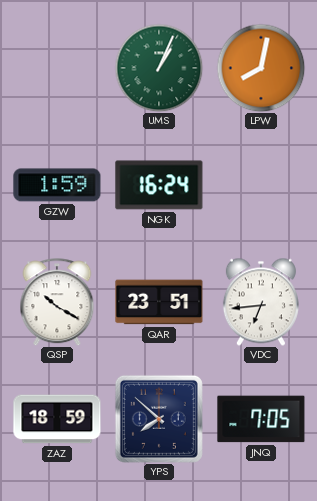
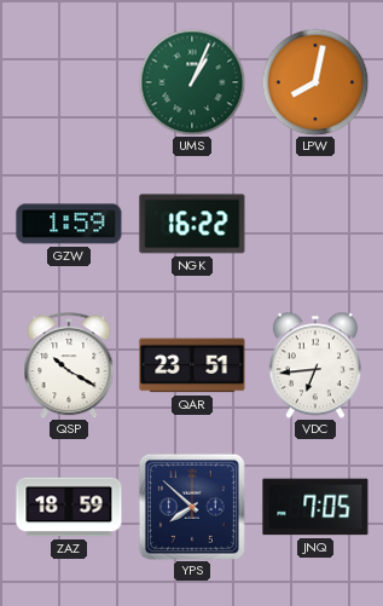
NGK: 16:24 -> 16:22 (192, 224)
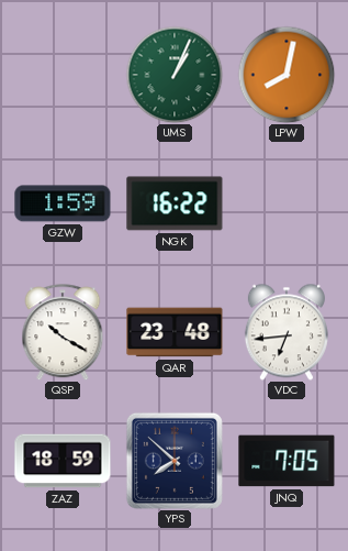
QAR: 23:51 -> 23:48 (175, 332)
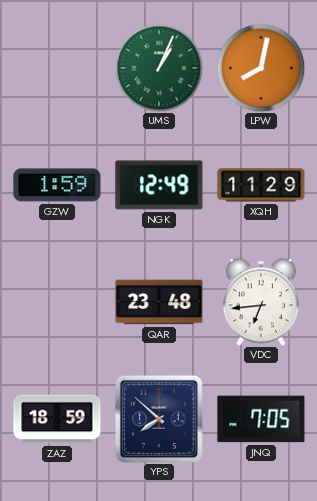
NGK: 16:22 -> 12:49 (159, 185)
XQH: none -> 11:29 (261, 185)
QSP: 10:20 -> none (63, 332)
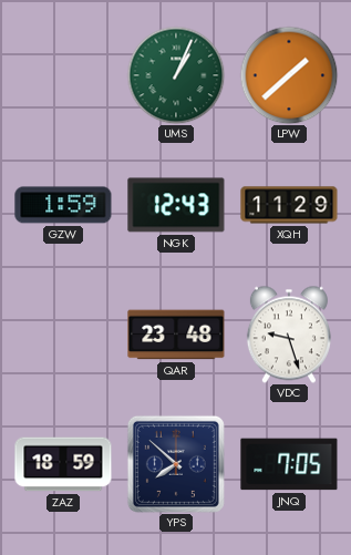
LPW: 8:02 -> 1:38 (289, 75)
NGK: 12:49 -> 12:43 (176, 205)
VDC: 6:44 -> 9:27 (289, 335)
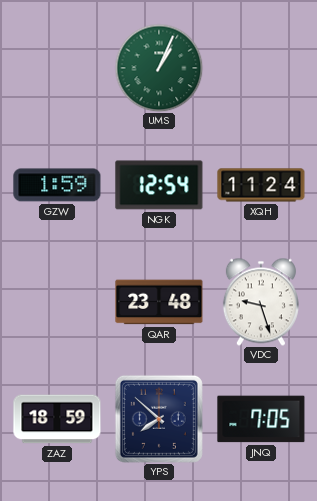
LPW: 1:38 -> none (289, 75)
NGK: 12:43 -> 12:54 (159, 185)
XQH: 11:29 -> 11:24 (261, 185)
